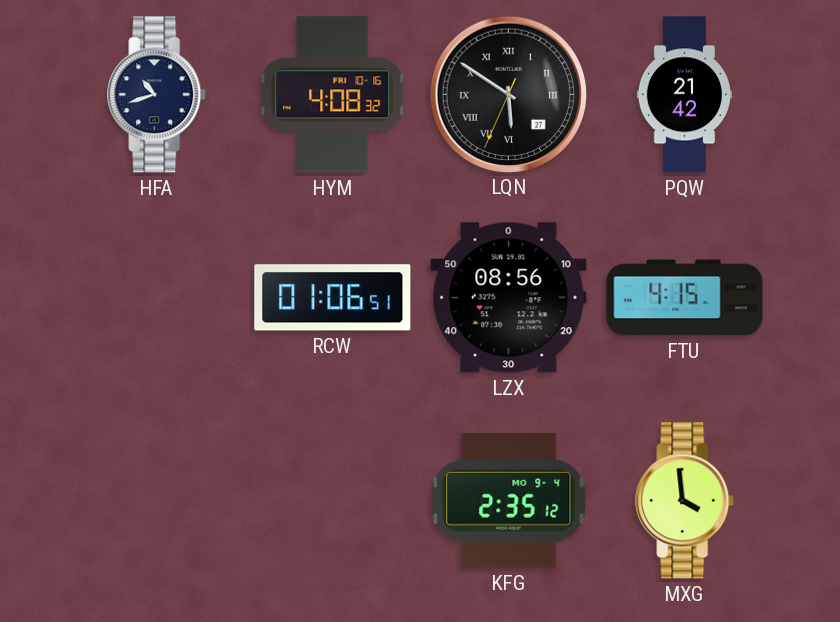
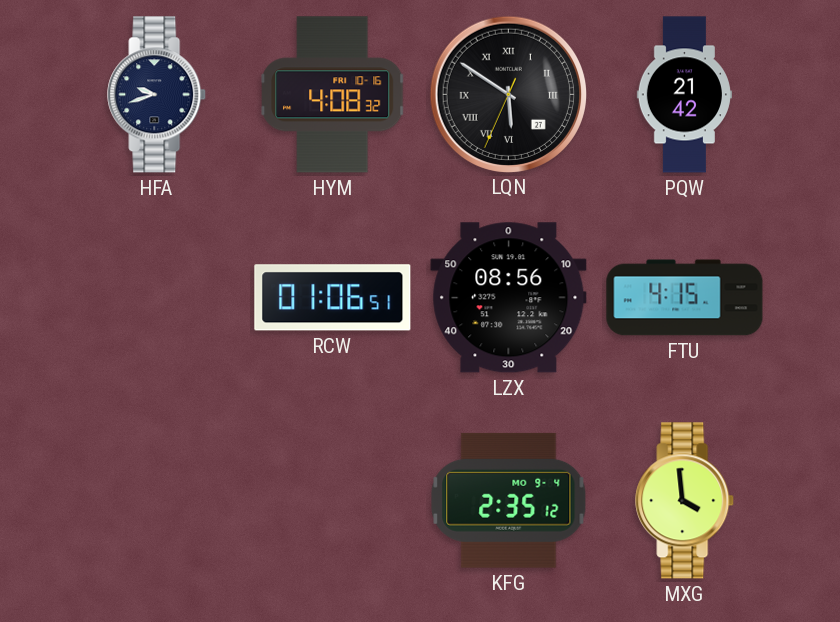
HFA: 10:42 -> 9:42 (157, 95)
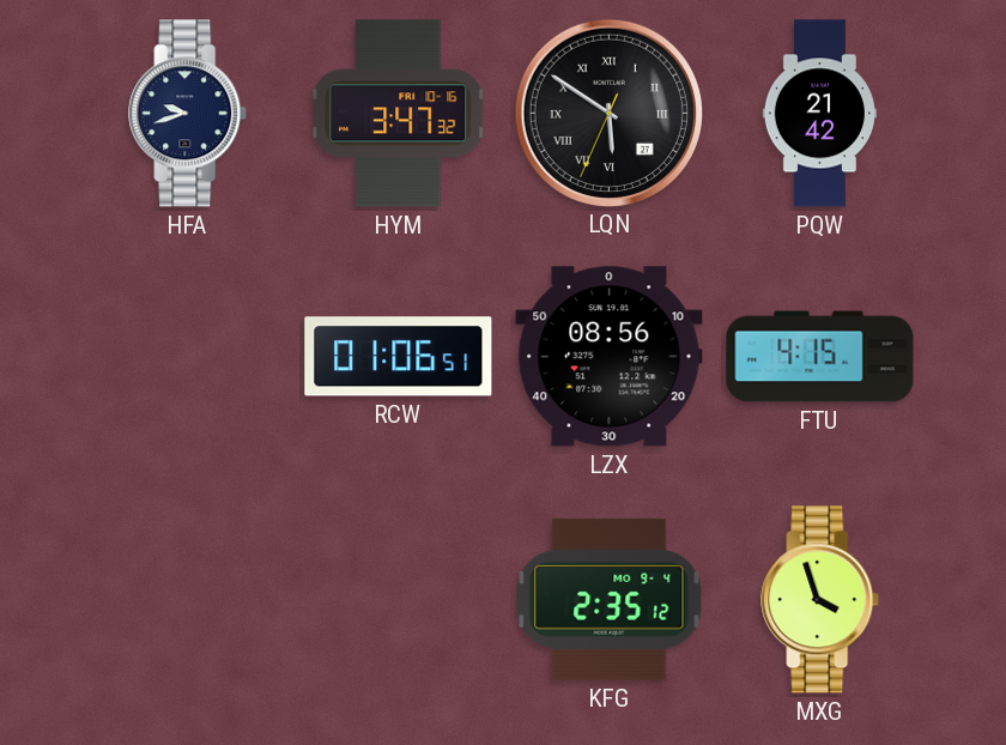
HYM: 4:08 -> 3:47 (399, 114)
MXG: 3:59 -> 3:57 (820, 600)
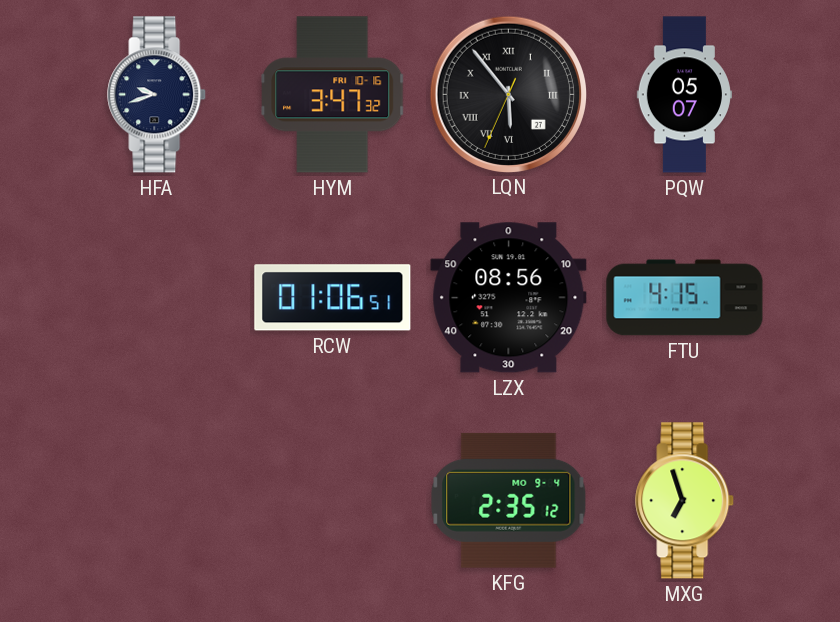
LQN: 5:50 -> 5:53 (508, 94)
PQW: 21:42 -> 05:07 (684, 95)
MXG: 3:57 -> 6:57 (685, 501)
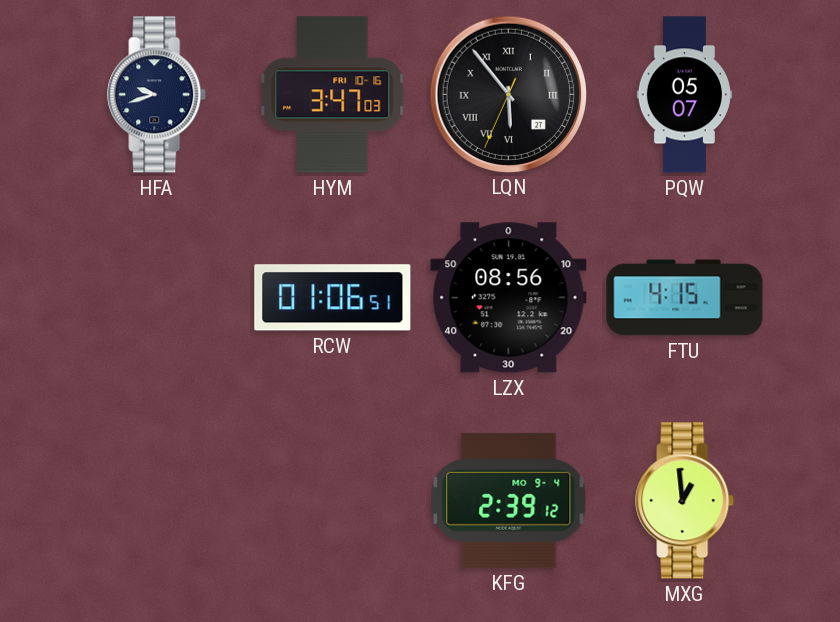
HYM: 3:47:32 -> 3:47:03 (333, 95)
KFG: 2:35 -> 2:39 (509, 500)
MXG: 6:57 -> 12:59 (685, 501)
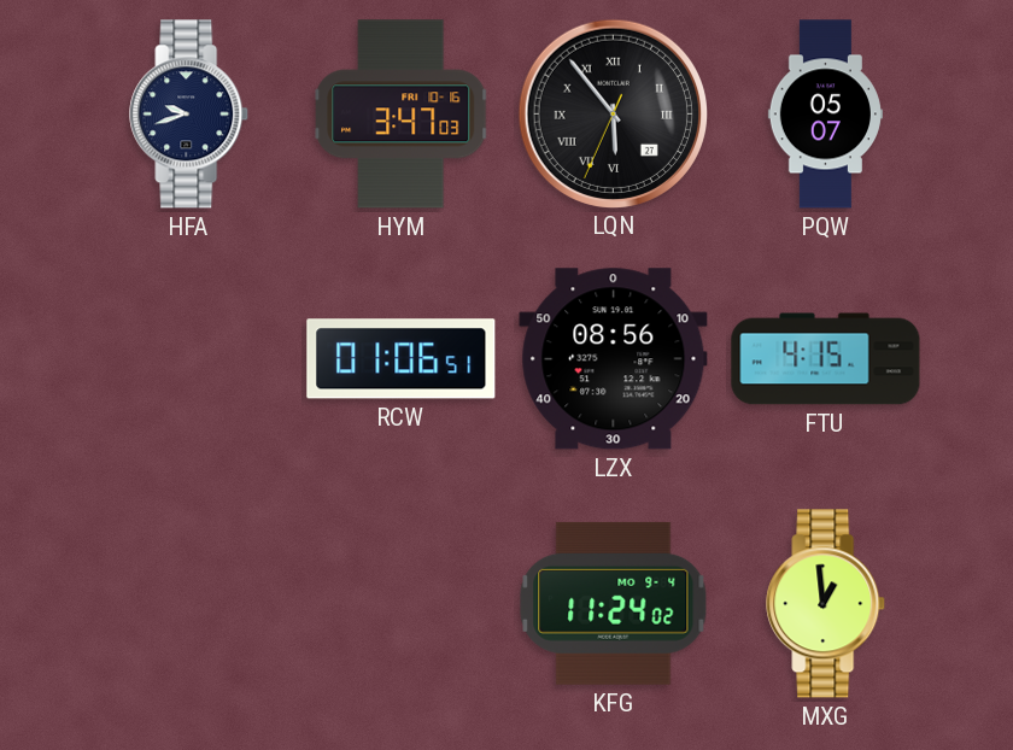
KFG: 2:39 -> 11:24 (614, 603)
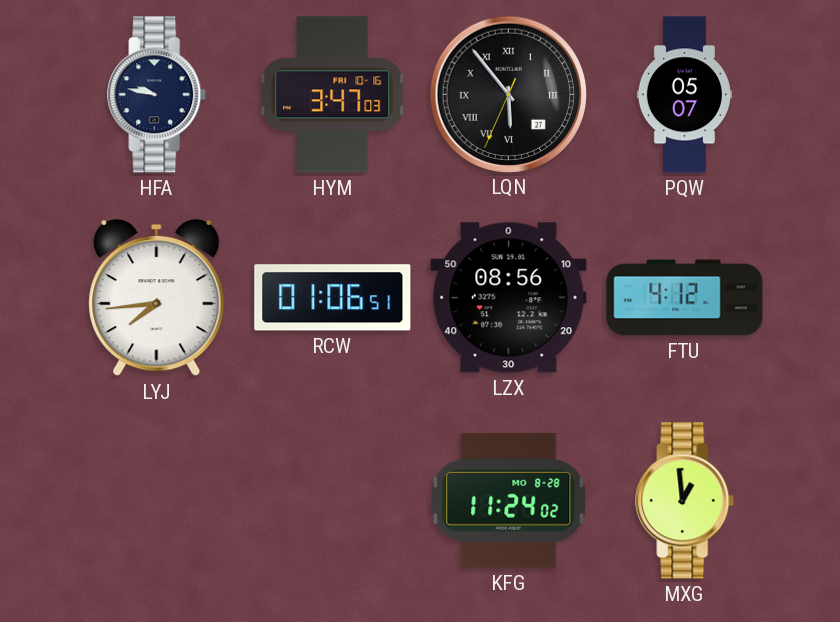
HFA: 9:42 -> 9:47 (157, 95)
LYJ: none -> 7:44 (157, 298)
FTU: 4:15 -> 4:12 (685, 298)
KFG date: MO 9-4 -> MO 8-28 (509, 500)
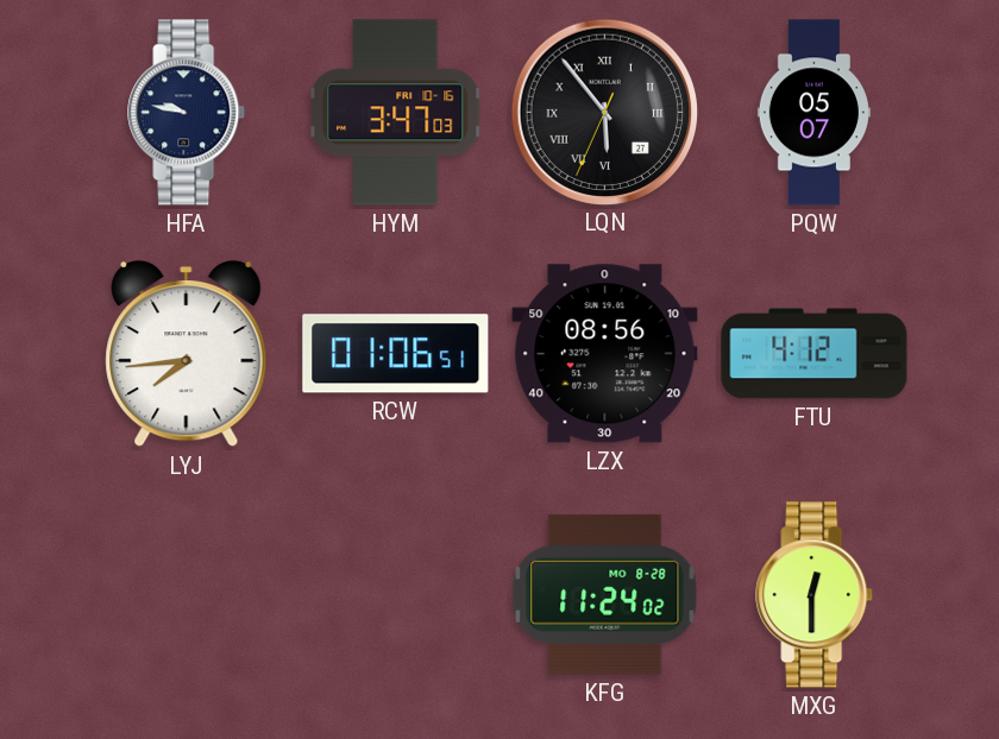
MXG: 12:59 -> 12:30 (815, 595)
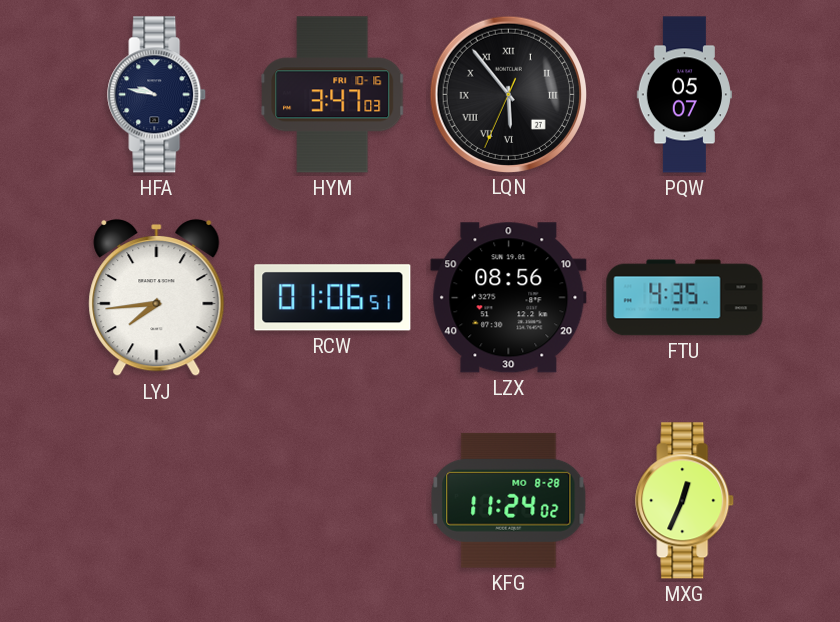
FTU: 4:12 -> 4:35 (685, 298)
MXG: 12:30 -> 12:34 (685, 501)
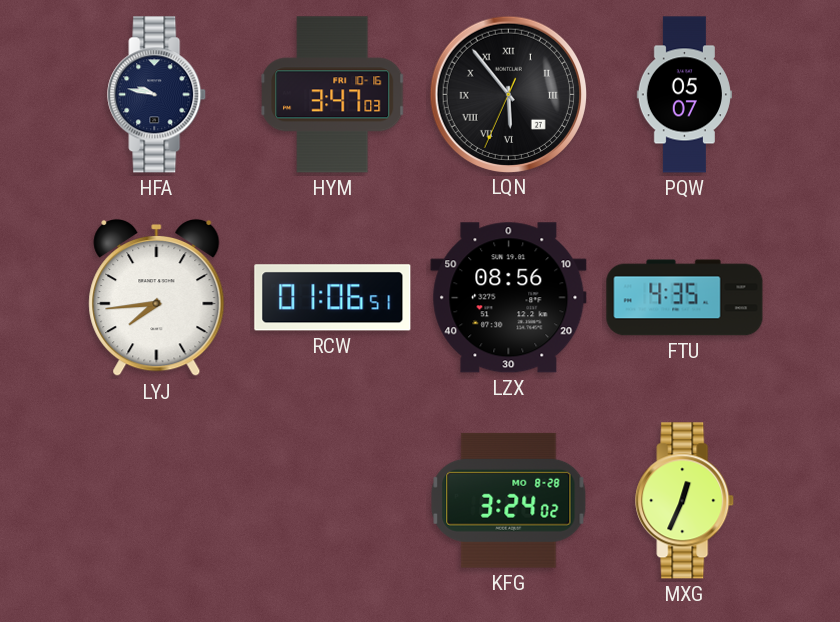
KFG: 11:24 -> 3:24 (509, 500)
